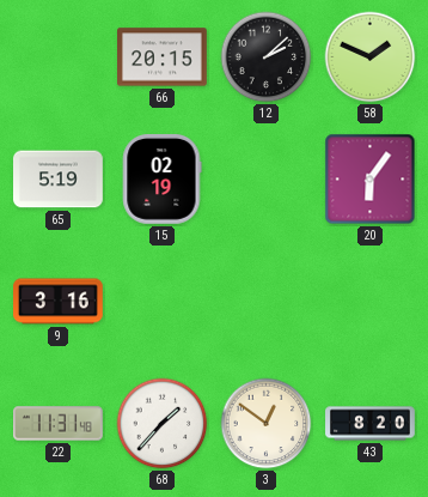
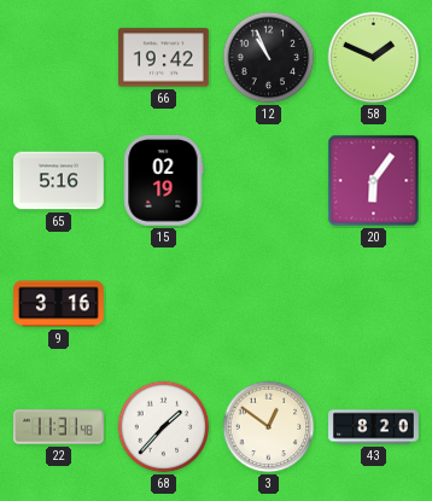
66: 20:15 -> 19:42 (164, 58)
12: 2:08 -> 10:56 (269, 58)
65: 5:19 -> 5:16 (59, 181)
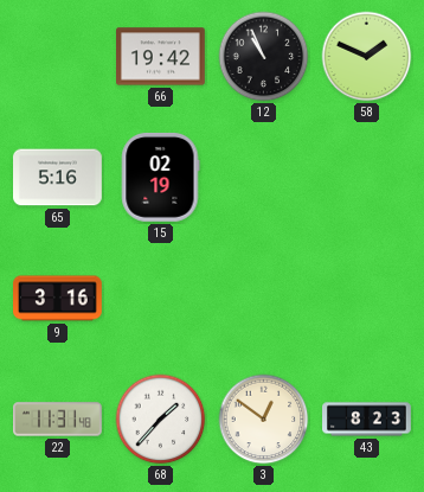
20: 6:06 -> none (374, 181)
43: 8:20 -> 8:23 (367, 420)
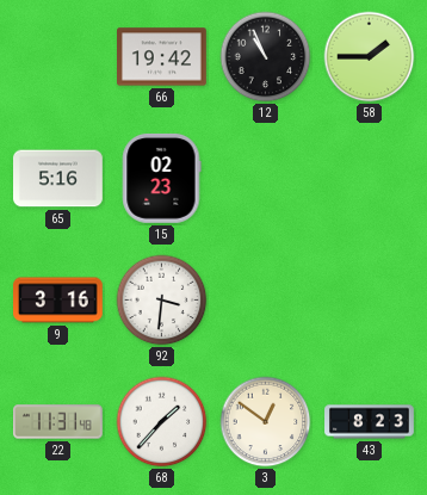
58: 1:49 -> 1:45 (370, 57)
15: 02:19 -> 02:23 (161, 179)
92: none -> 3:31 (162, 301)
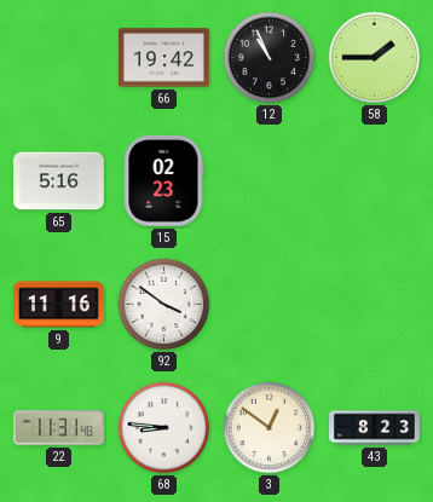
9: 3:16 -> 11:16 (59, 305)
92: 3:31 -> 3:51 (164, 305)
68: 1:37 -> 8:46 (164, 428)
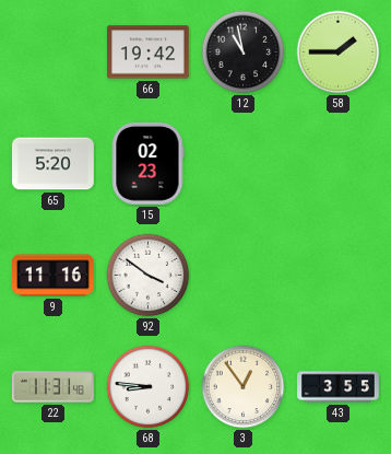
12: 10:56 -> 10:58 (244, 53)
65: 5:16 -> 5:20 (54, 164)
3: 12:51 -> 12:54 (244, 387)
43: 8:23 -> 3:55 (339, 387)
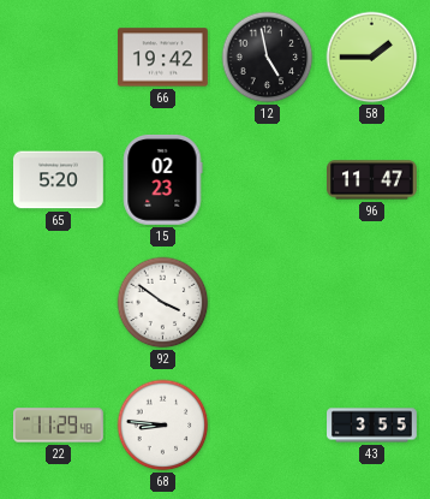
12: 10:58 -> 4:58 (268, 58)
96: none -> 11:47 (372, 180)
9: 11:16 -> none (54, 276)
22: 11:31 -> 11:29 (59, 426)
3: 12:54 -> none (244, 387)
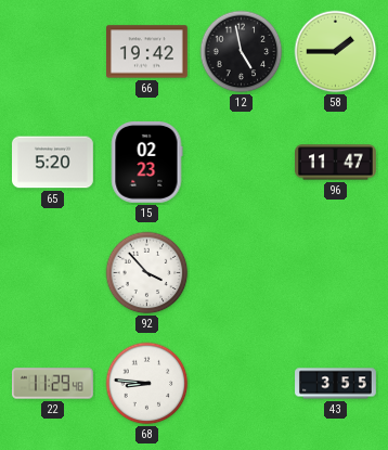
92: 3:51 -> 3:53 (147, 273)
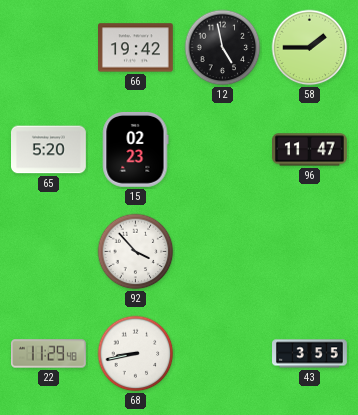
68: 8:46 -> 8:43 (136, 354)
